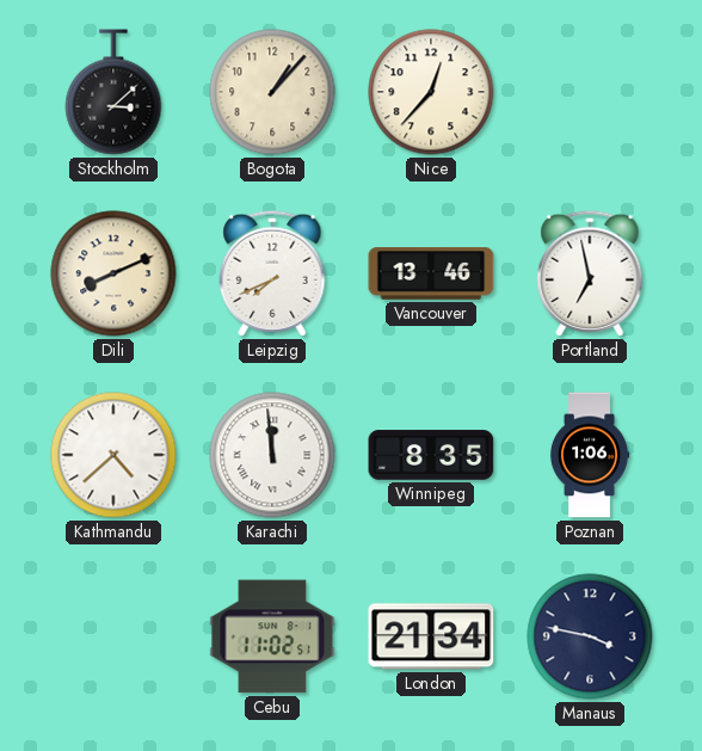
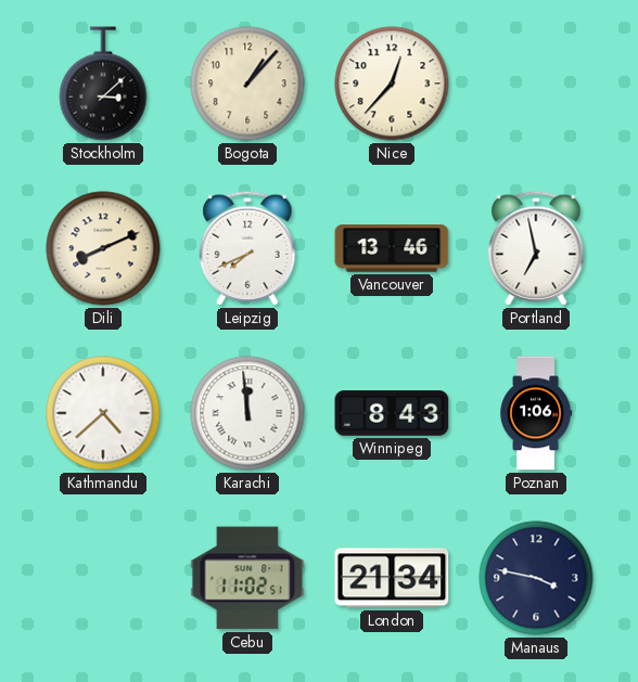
Winnipeg: 8:35 -> 8:43 (392, 413)
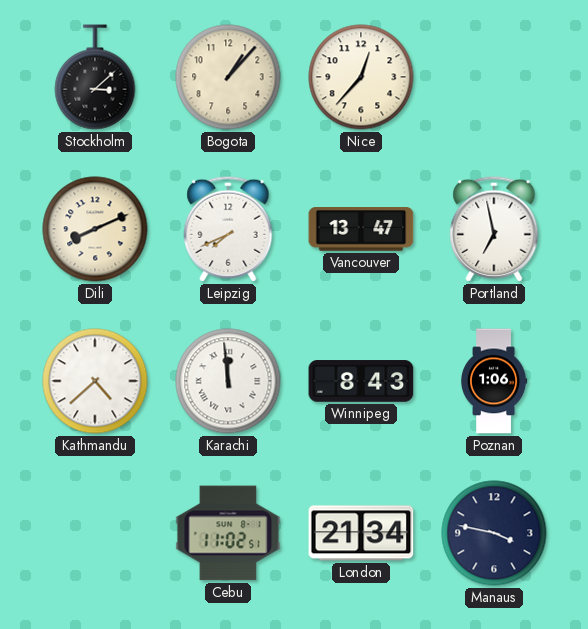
Vancouver: 13:46 -> 13:47 (361, 229)
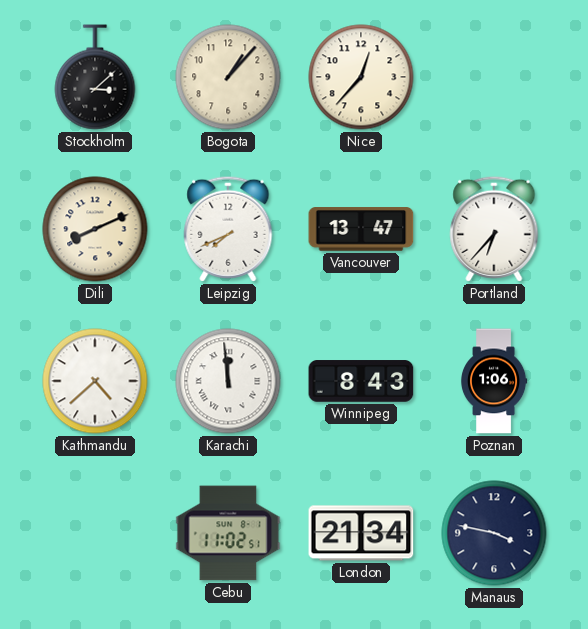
Portland: 6:58 -> 6:37 (494, 229)
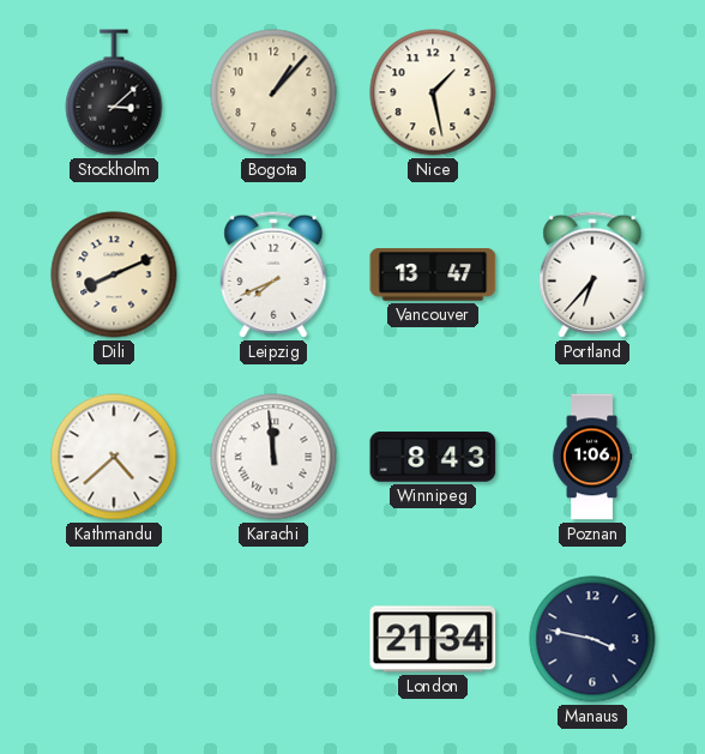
Nice: 12:37 -> 1:28 (433, 92)
Cebu: 11:02 -> none (228, 533)
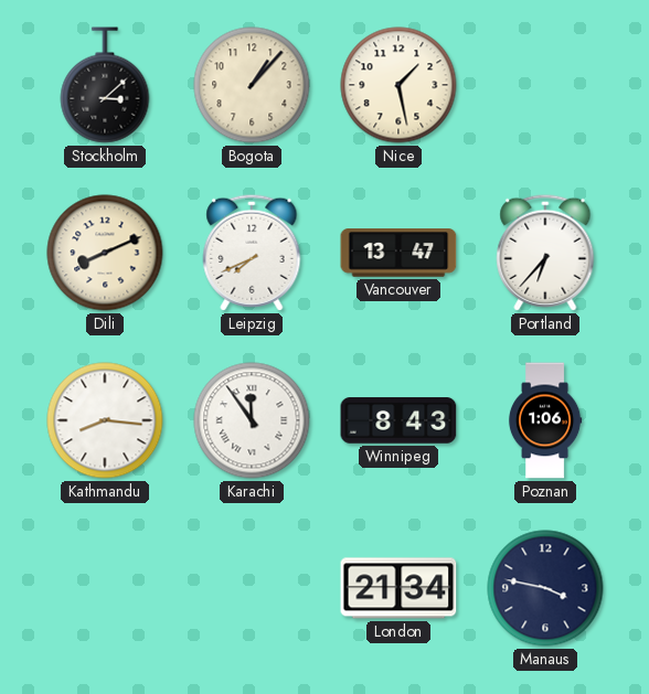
Kathmandu: 4:38 -> 8:16 (105, 420)
Karachi: 11:59 -> 11:54 (252, 420)
